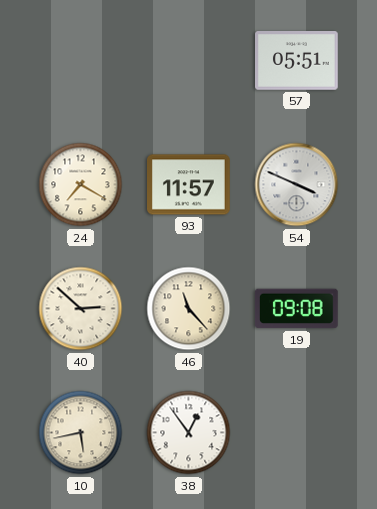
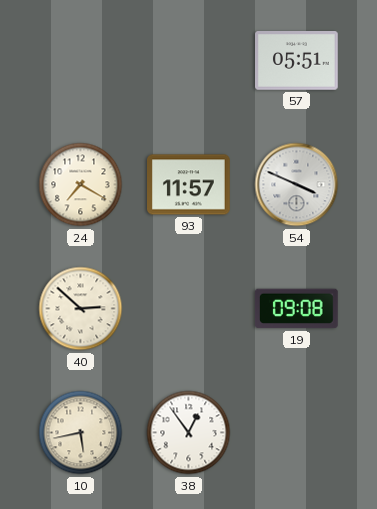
46: 11:23 -> none (189, 309)
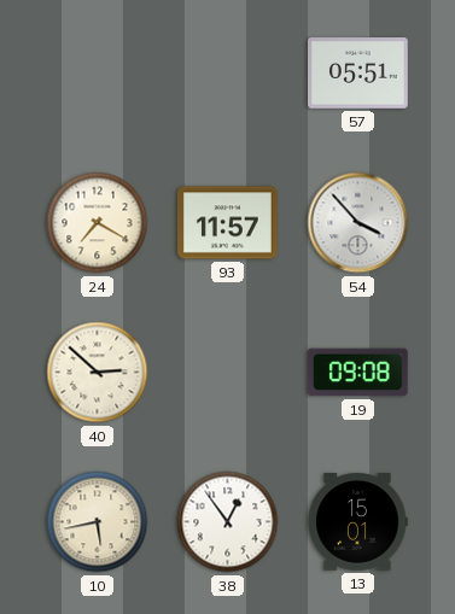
54: 3:49 -> 3:53 (358, 223)
13: none -> 15:01 (357, 522)
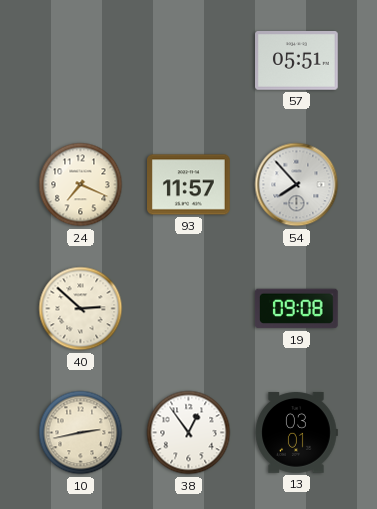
24: 7:20 -> 7:19 (81, 185)
54: 3:53 -> 7:53 (297, 185)
10: 5:43 -> 2:43 (81, 433)
13: 15:01 -> 03:01 (296, 433)
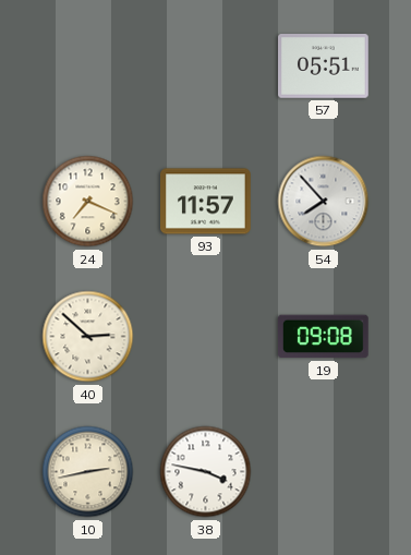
38: 12:54 -> 3:47 (206, 472)
13: 03:01 -> none (296, 433)
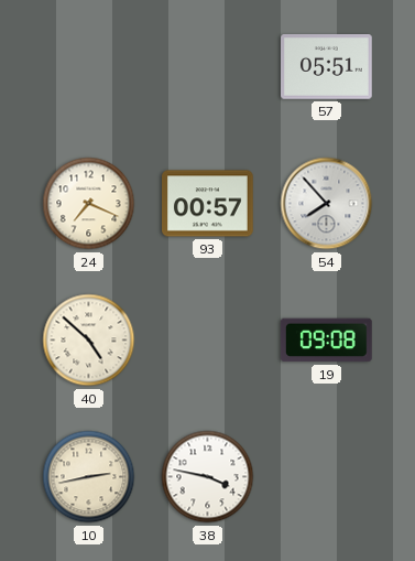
93: 11:57 -> 00:57 (208, 204)
40: 2:52 -> 4:52 (89, 341)
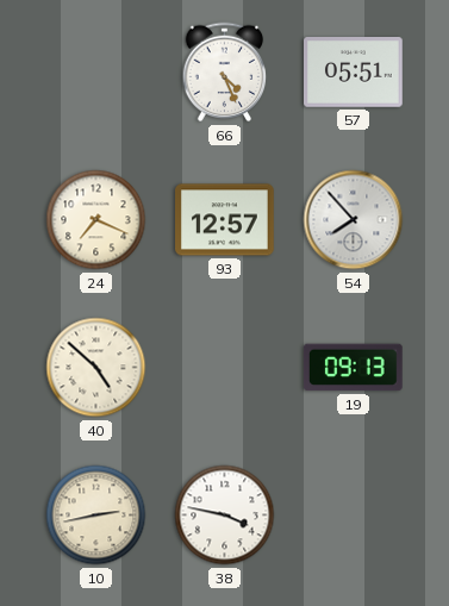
66: none -> 4:26 (225, 73)
93: 00:57 -> 12:57 (225, 220)
19: 09:08 -> 09:13 (353, 368)
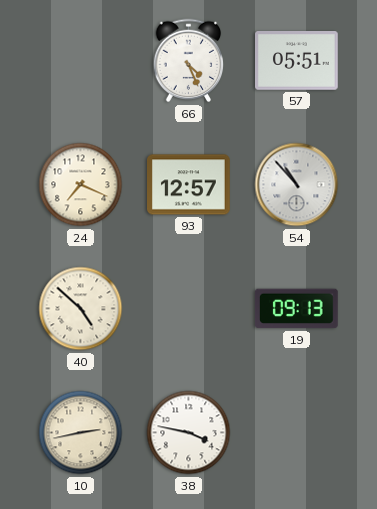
54: 7:53 -> 10:53 (297, 185)
